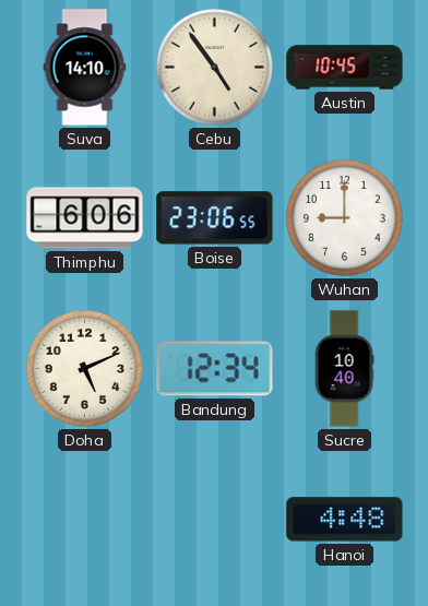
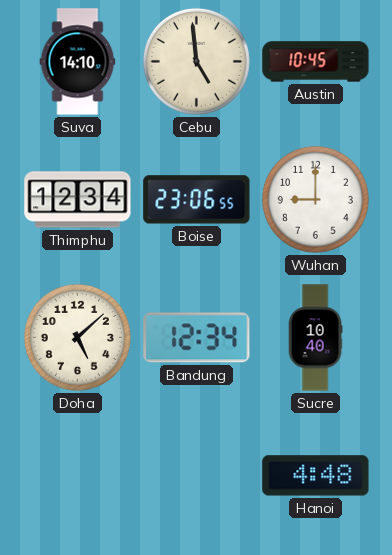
Cebu: 4:54 -> 4:59 (196, 61)
Thimphu: 6:06 -> 12:34 (78, 200)
Doha: 5:11 -> 5:08 (77, 337)
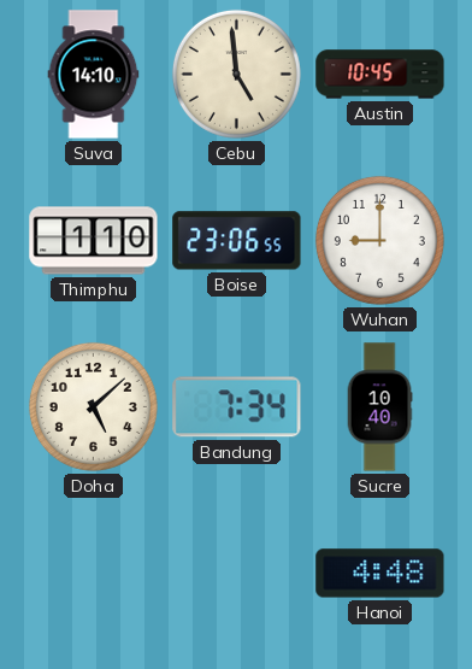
Thimphu: 12:34 -> 1:10 (94, 241)
Bandung: 12:34 -> 7:34 (237, 407)
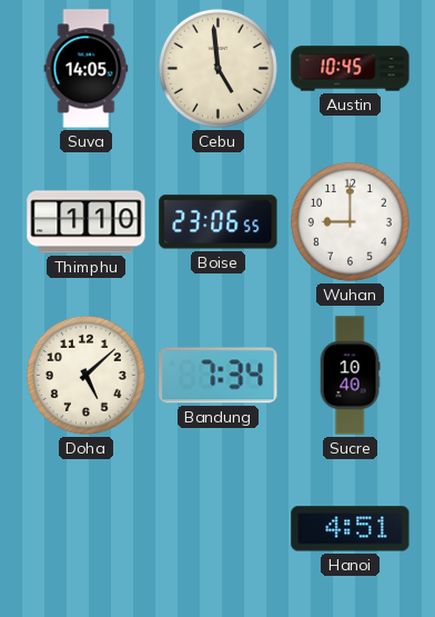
Suva: 14:10 -> 14:05 (87, 69)
Hanoi: 4:48 -> 4:51 (351, 529)
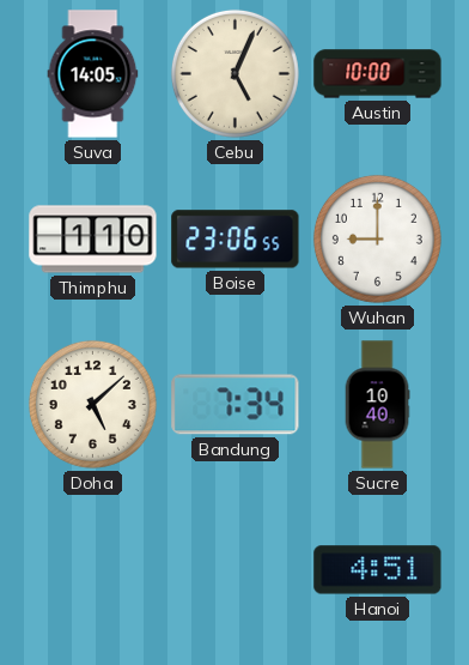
Cebu: 4:59 -> 5:04 (234, 73)
Austin: 10:45 -> 10:00 (378, 74)
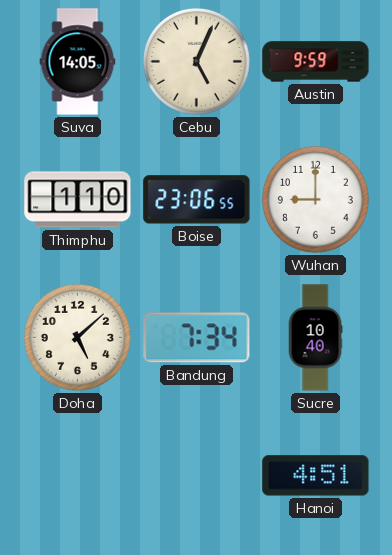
Austin: 10:00 -> 9:59 (316, 62)
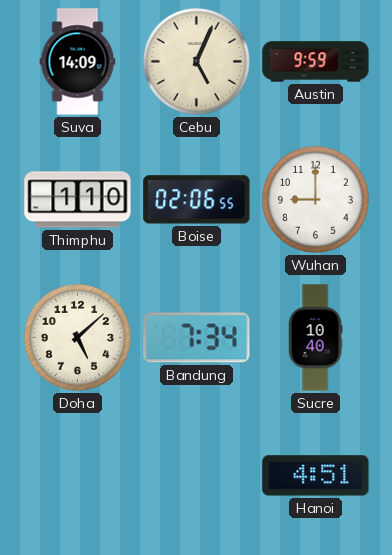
Suva: 14:05 -> 14:09 (78, 62)
Boise: 23:06 -> 02:06 (197, 200)
